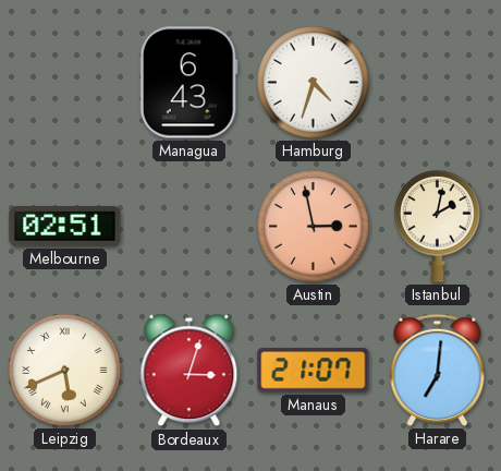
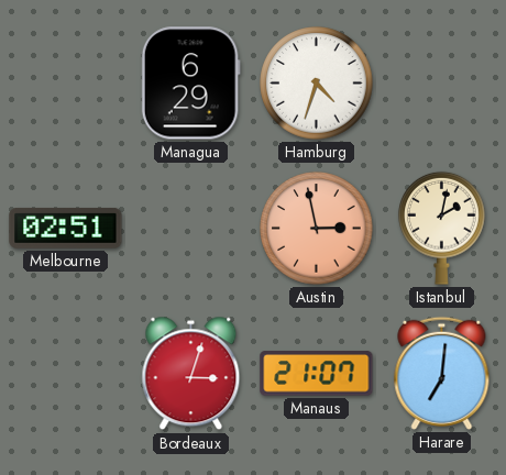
Managua: 6:43 -> 6:29 (190, 84)
Leipzig: 5:41 -> none (65, 371)
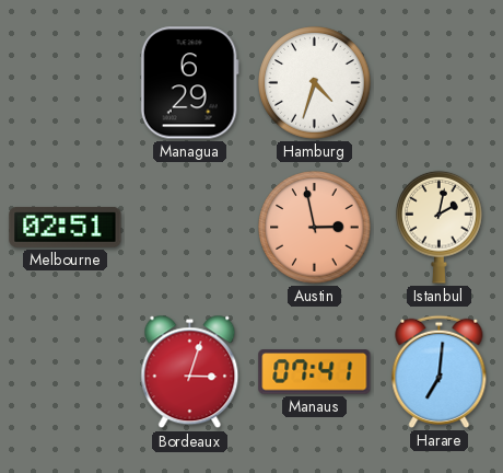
Manaus: 21:07 -> 07:41 (315, 372)
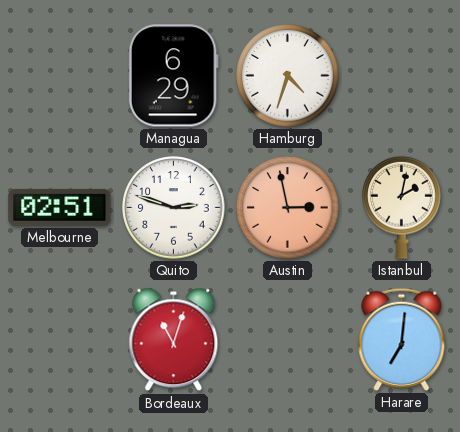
Quito: none -> 2:48 (174, 208)
Bordeaux: 3:03 -> 11:03 (174, 340)
Manaus: 07:41 -> none (315, 372)
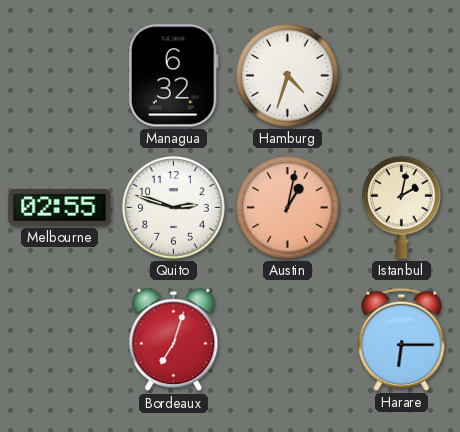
Managua: 6:29 -> 6:32 (173, 76)
Melbourne: 02:51 -> 02:55 (60, 208)
Austin: 2:58 -> 1:02 (288, 208)
Bordeaux: 11:03 -> 7:03 (174, 340)
Harare: 7:01 -> 6:15 (402, 339)
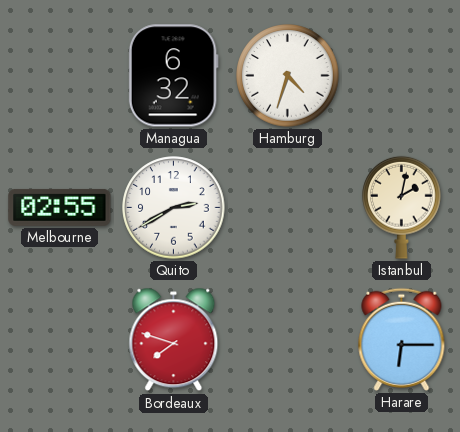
Quito: 2:48 -> 2:40 (174, 208)
Austin: 1:02 -> none (288, 208)
Bordeaux: 7:03 -> 7:48 (174, 340)
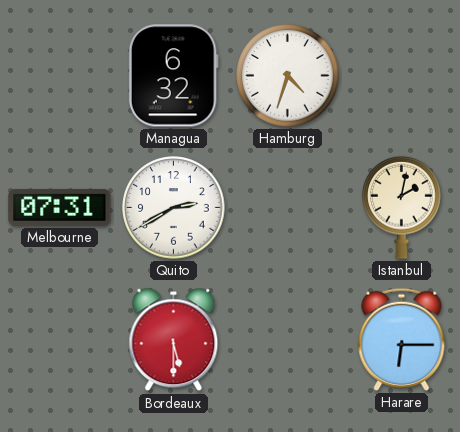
Melbourne: 02:55 -> 07:31 (60, 208)
Bordeaux: 7:48 -> 5:30 (174, 340)
